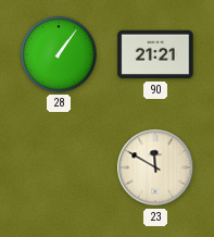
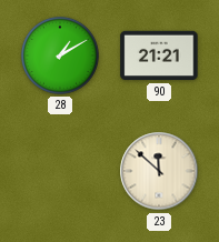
28: 1:06 -> 1:10 (60, 56)
23: 11:50 -> 11:52 (159, 171)
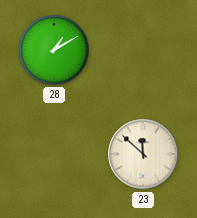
90: 21:21 -> none (159, 56)
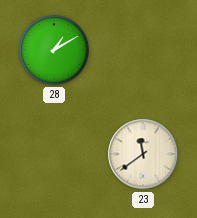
23: 11:52 -> 11:39 (143, 154)
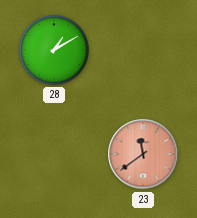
23 dial: cream -> salmon (143, 154)
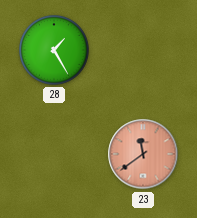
28: 1:10 -> 1:25 (54, 50)
